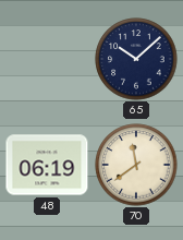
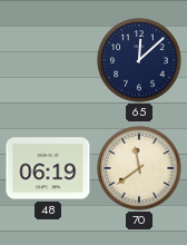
65: 10:08 -> 12:08 (139, 60)
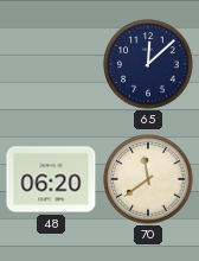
48: 06:19 -> 06:20 (51, 179)
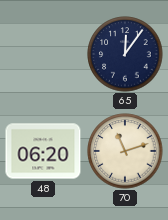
65: 12:08 -> 12:06 (125, 54)
70: 11:39 -> 11:12 (125, 151)
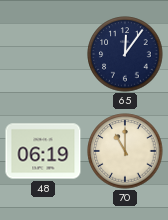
48: 06:20 -> 06:19 (43, 151)
70: 11:12 -> 11:00 (125, 151)
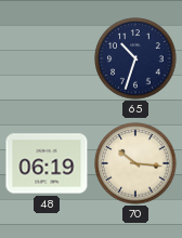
65: 12:06 -> 10:33 (135, 58)
70: 11:00 -> 10:16 (135, 163)
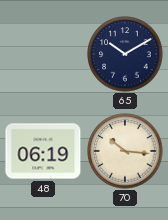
65: 10:33 -> 10:10 (125, 54)
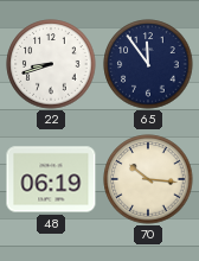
22: none -> 8:42 (51, 64)
65: 10:10 -> 11:54 (148, 64)
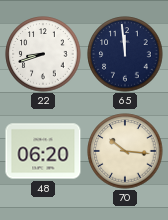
65: 11:54 -> 11:59 (125, 54)
48: 06:19 -> 06:20 (43, 151)
